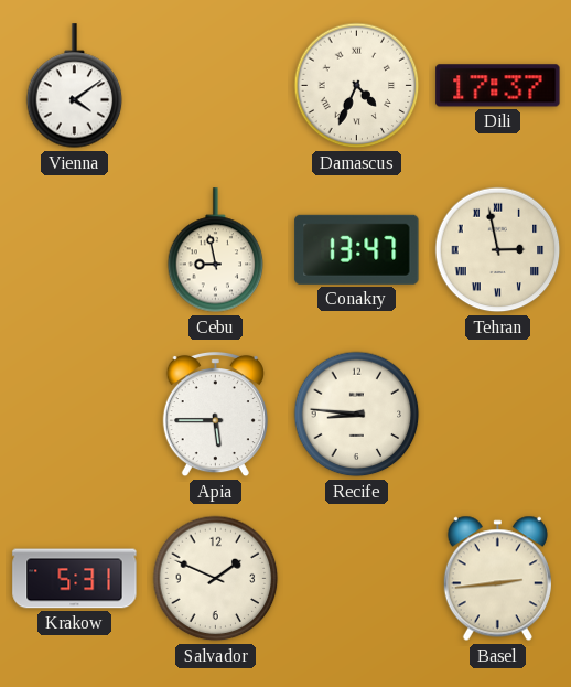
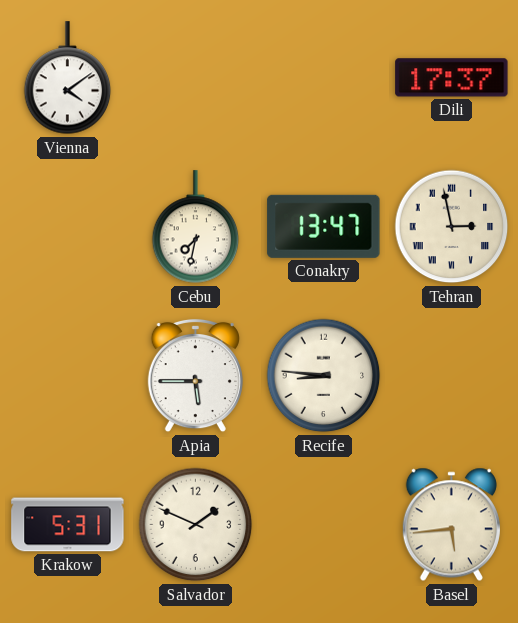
Damascus: 4:34 -> none (357, 86)
Cebu: 8:58 -> 7:32 (196, 227)
Basel: 2:44 -> 5:44 (451, 525)
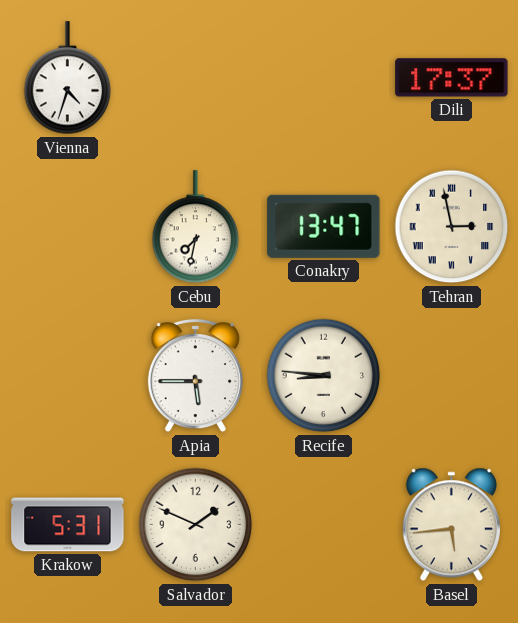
Vienna: 4:09 -> 4:33 (68, 78)
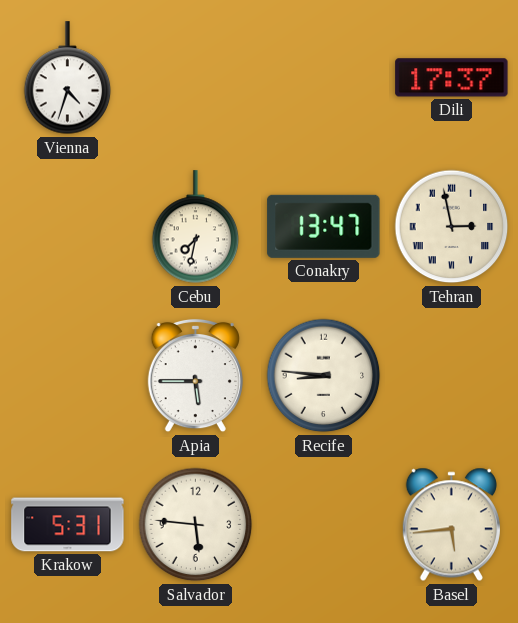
Salvador: 1:49 -> 5:46 (196, 525)
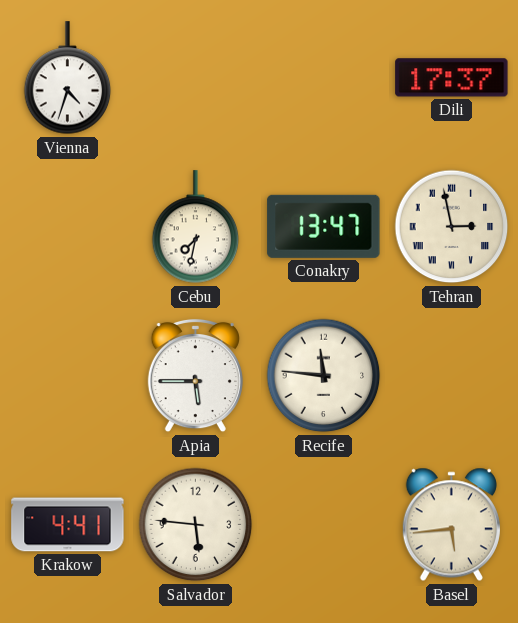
Recife: 8:46 -> 11:46 (324, 376)
Krakow: 5:31 -> 4:41 (68, 525)
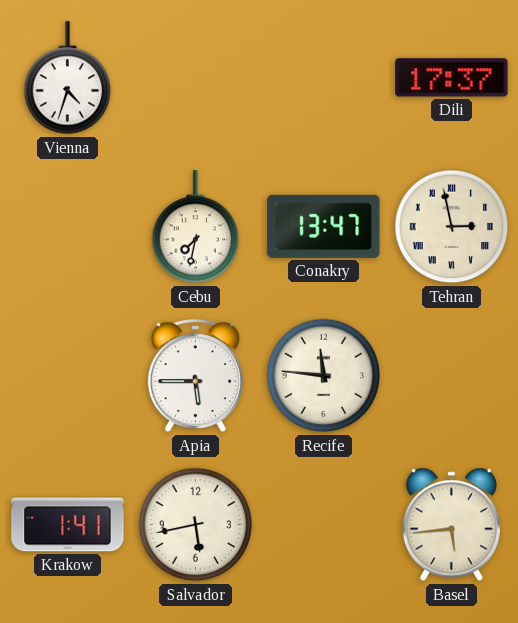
Krakow: 4:41 -> 1:41 (68, 525)
Salvador: 5:46 -> 5:43 (196, 525)
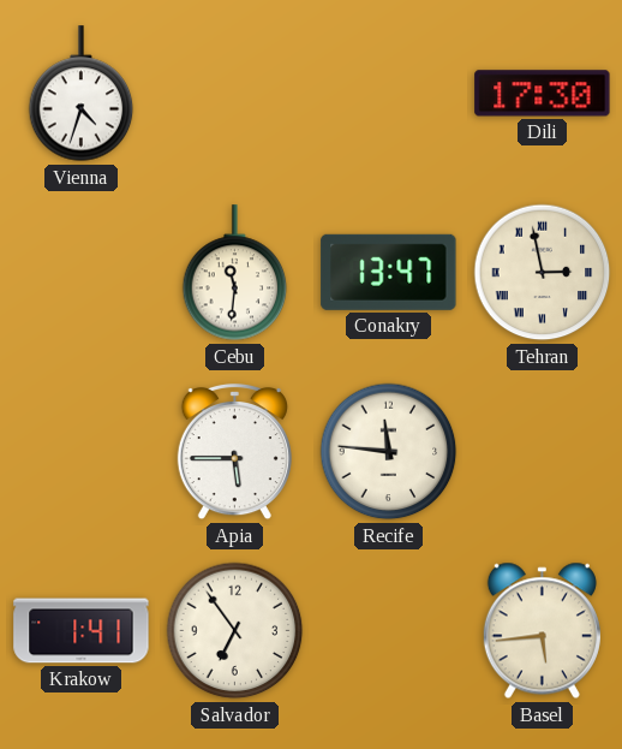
Dili: 17:37 -> 17:30 (543, 94)
Cebu: 7:32 -> 11:31 (235, 273)
Salvador: 5:43 -> 6:54 (235, 631)
